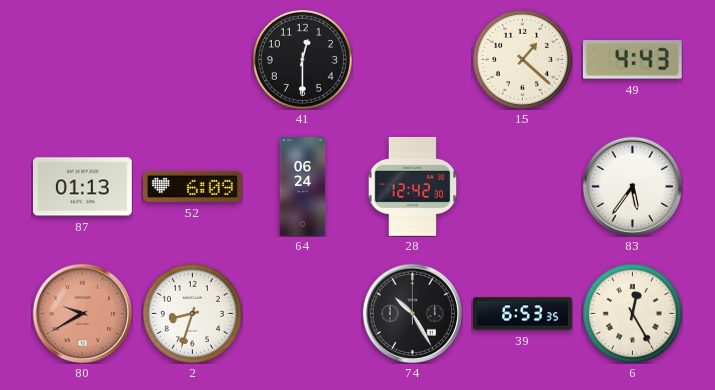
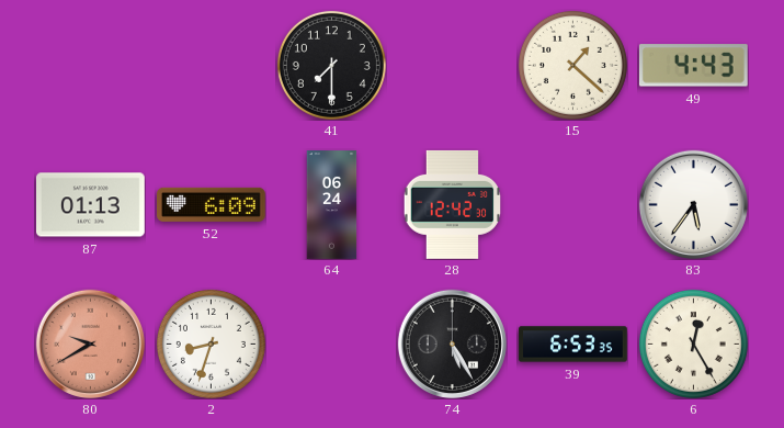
41: 12:30 -> 7:30 (331, 65)
74: 10:25 -> 5:25 (452, 343)
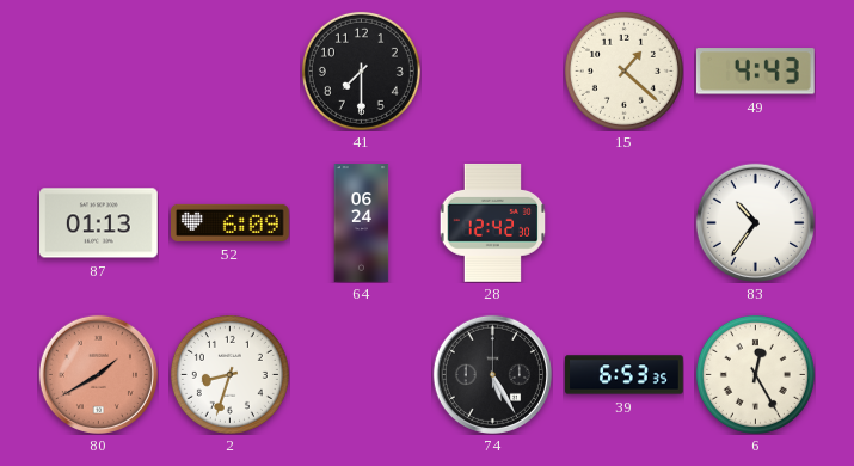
83: 5:36 -> 10:36 (755, 222)
80: 9:40 -> 1:40 (98, 374)
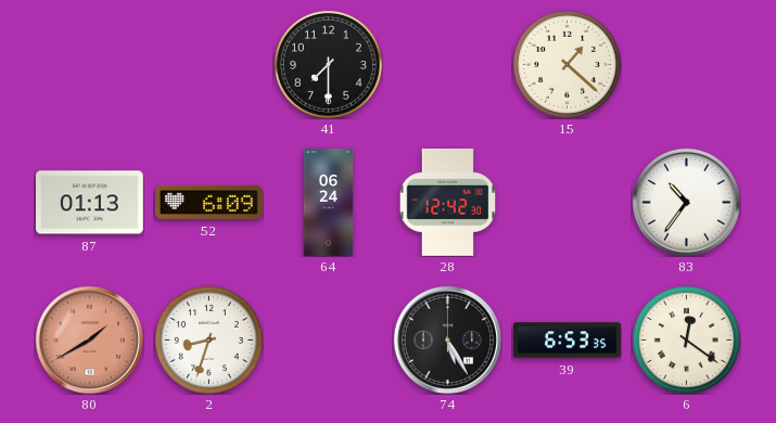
49: 4:43 -> none (755, 72)
6: 12:25 -> 12:21 (686, 339)
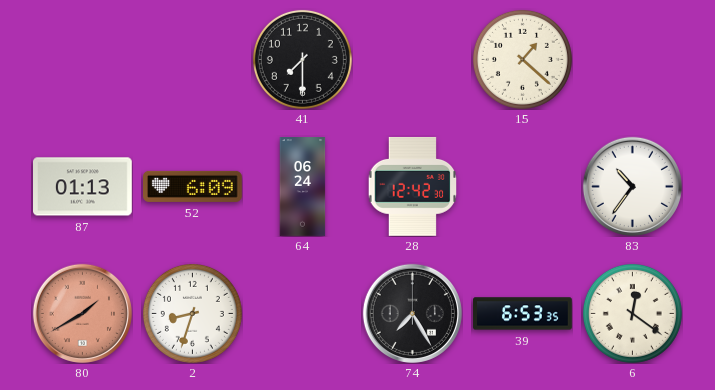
74: 5:25 -> 7:25 (412, 313)
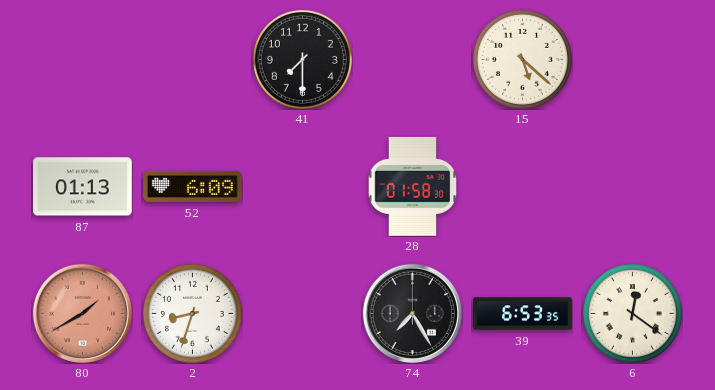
15: 1:22 -> 5:22 (522, 59)
64: 06:24 -> none (303, 187)
28: 12:42 -> 01:58 (413, 186)
83: 10:36 -> none (632, 186)
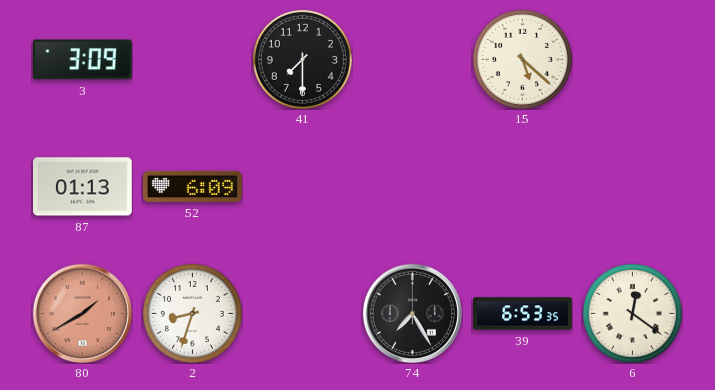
3: none -> 3:09 (82, 60)
28: 01:58 -> none (413, 186)
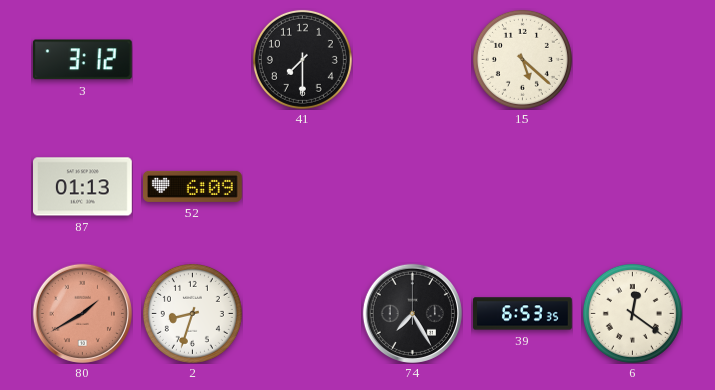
3: 3:09 -> 3:12 (82, 60)
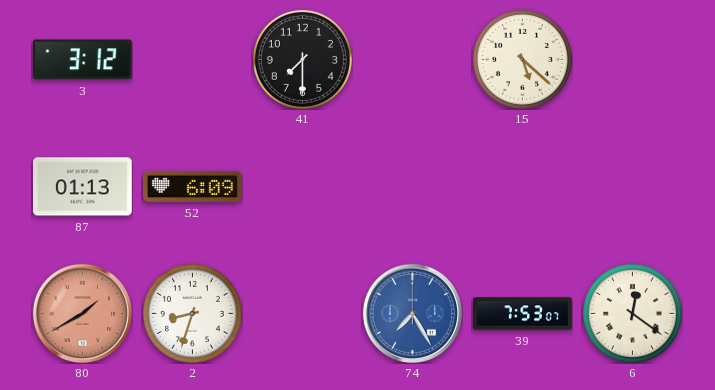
74 dial: black -> blue (412, 313)
39: 6:53 -> 7:53 (523, 314)
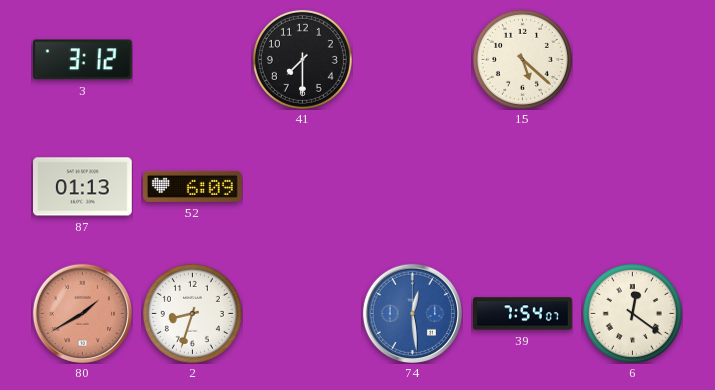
74: 7:25 -> 12:29 (412, 313)
39: 7:53 -> 7:54 (523, 314)
